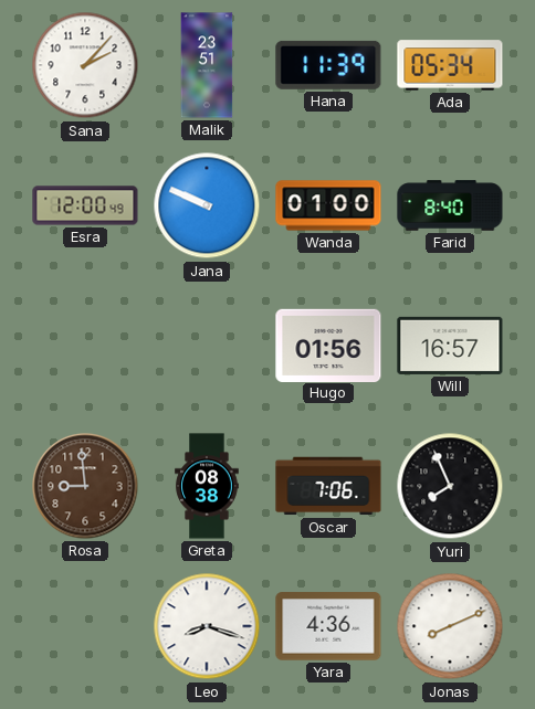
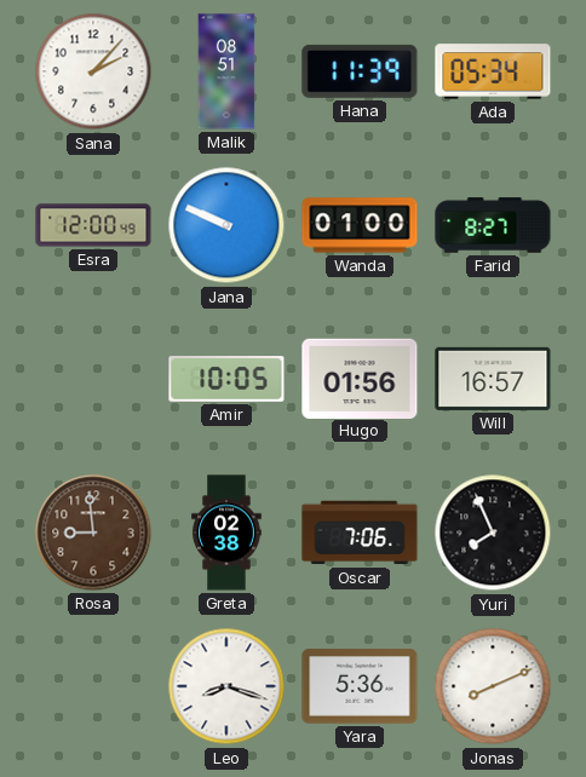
Malik: 23:51 -> 08:51 (226, 71)
Farid: 8:40 -> 8:27 (493, 225)
Amir: none -> 10:05 (226, 379)
Greta: 08:38 -> 02:38 (226, 533)
Yara: 4:36 -> 5:36 (360, 686)
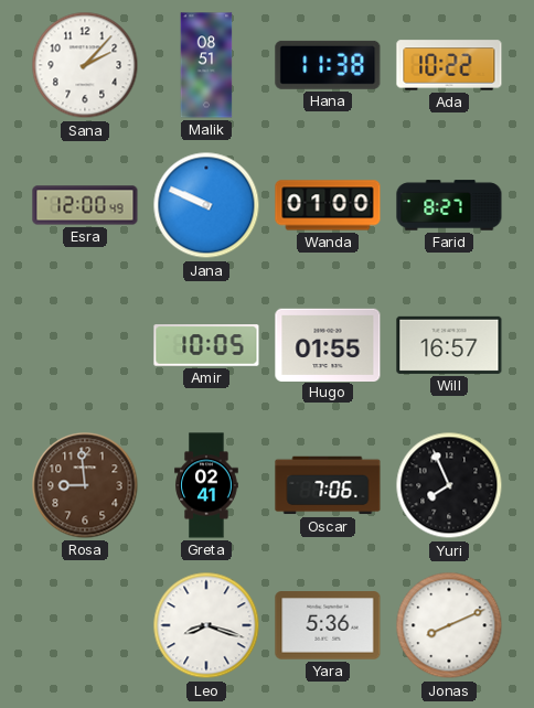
Hana: 11:39 -> 11:38 (328, 65)
Ada: 05:34 -> 10:22 (449, 65)
Hugo: 01:56 -> 01:55 (328, 344)
Greta: 02:38 -> 02:41 (206, 485)
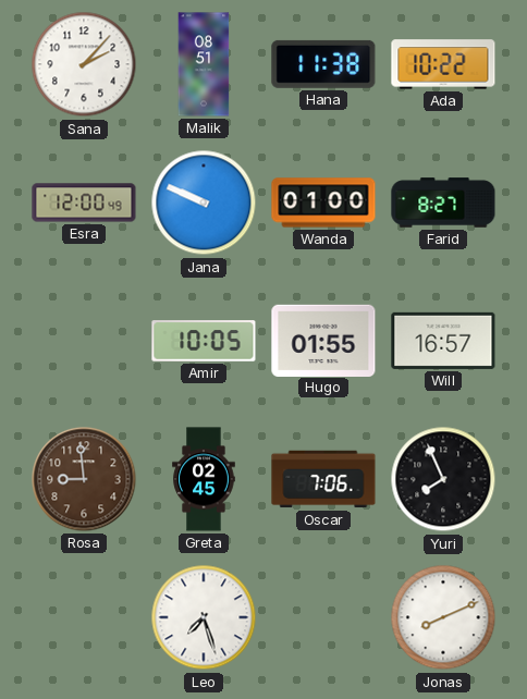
Greta: 02:41 -> 02:45 (204, 479)
Leo: 8:18 -> 7:27 (204, 617)
Yara: 5:36 -> none (328, 625)
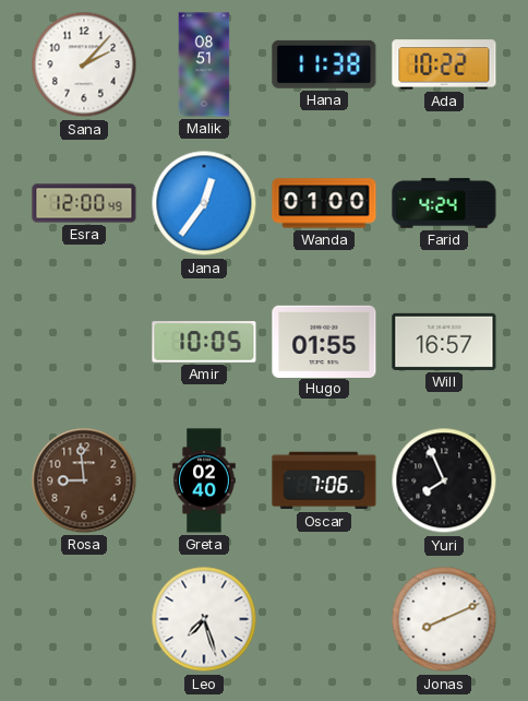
Jana: 9:49 -> 12:36 (204, 203)
Farid: 8:27 -> 4:24 (444, 203)
Greta: 02:45 -> 02:40 (204, 480)
